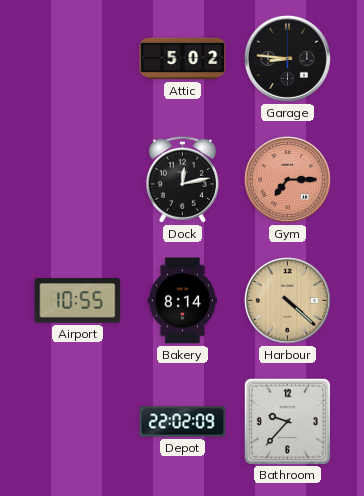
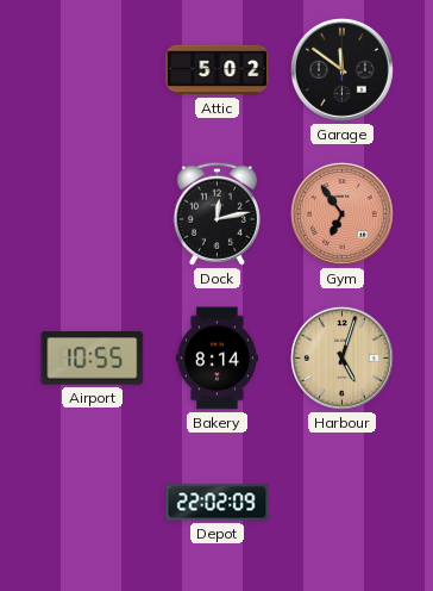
Garage: 8:46 -> 11:51 (341, 69)
Gym: 7:15 -> 6:54 (341, 213)
Harbour: 4:22 -> 5:03 (341, 357)
Bathroom: 9:37 -> none (287, 421)
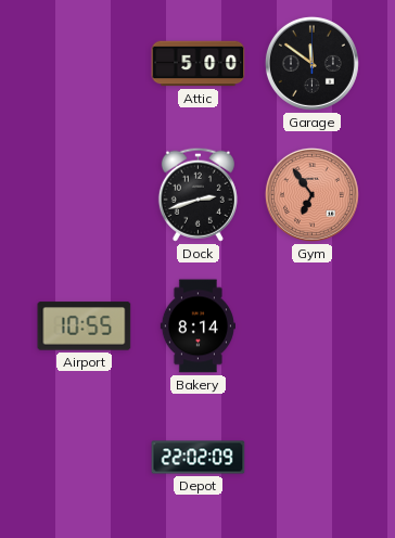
Attic: 5:02 -> 5:00 (199, 64)
Dock: 12:13 -> 2:42 (197, 194)
Harbour: 5:03 -> none (341, 357)
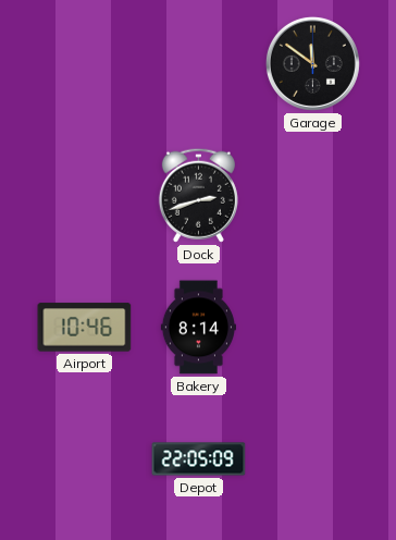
Attic: 5:00 -> none (199, 64)
Gym: 6:54 -> none (311, 194)
Airport: 10:55 -> 10:46 (85, 328)
Depot: 22:02 -> 22:05 (199, 459)
